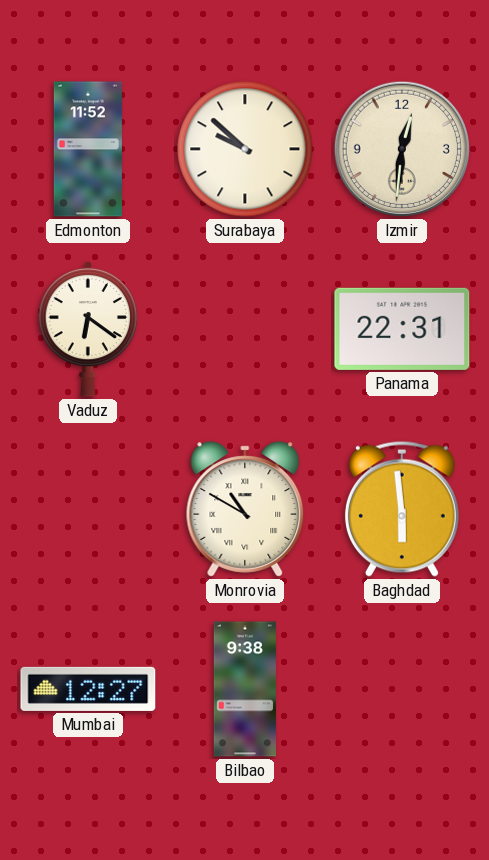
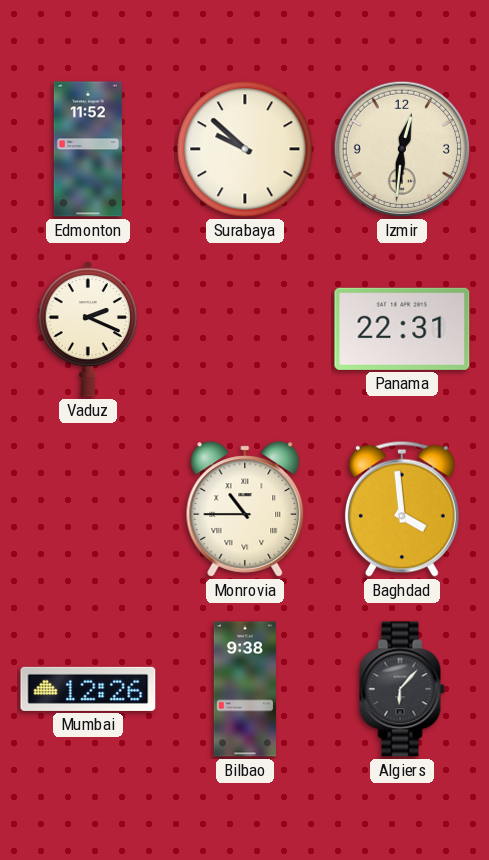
Vaduz: 6:21 -> 2:19 (88, 329)
Monrovia: 10:50 -> 10:45 (245, 509)
Baghdad: 5:59 -> 3:59 (402, 509)
Mumbai: 12:27 -> 12:26 (88, 689)
Algiers: none -> 6:07 (402, 689)
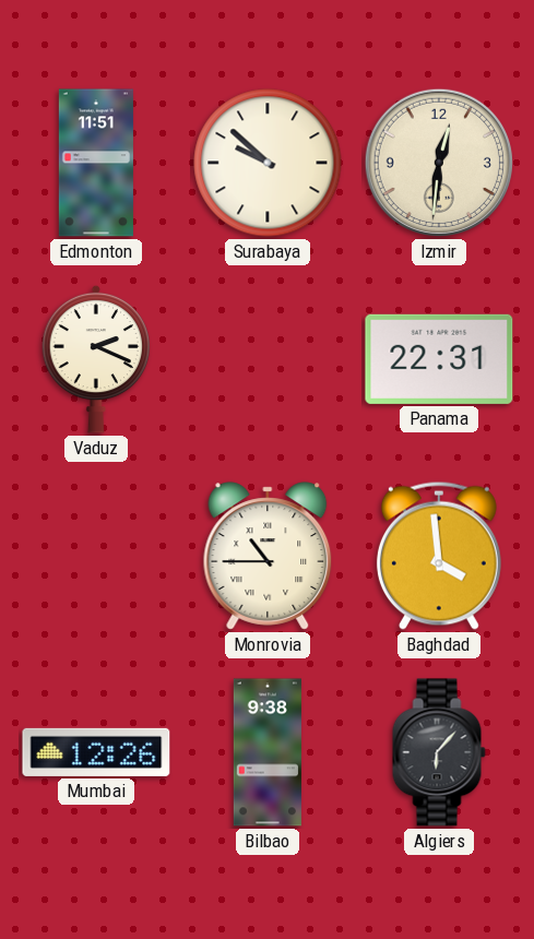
Edmonton: 11:52 -> 11:51 (96, 163)
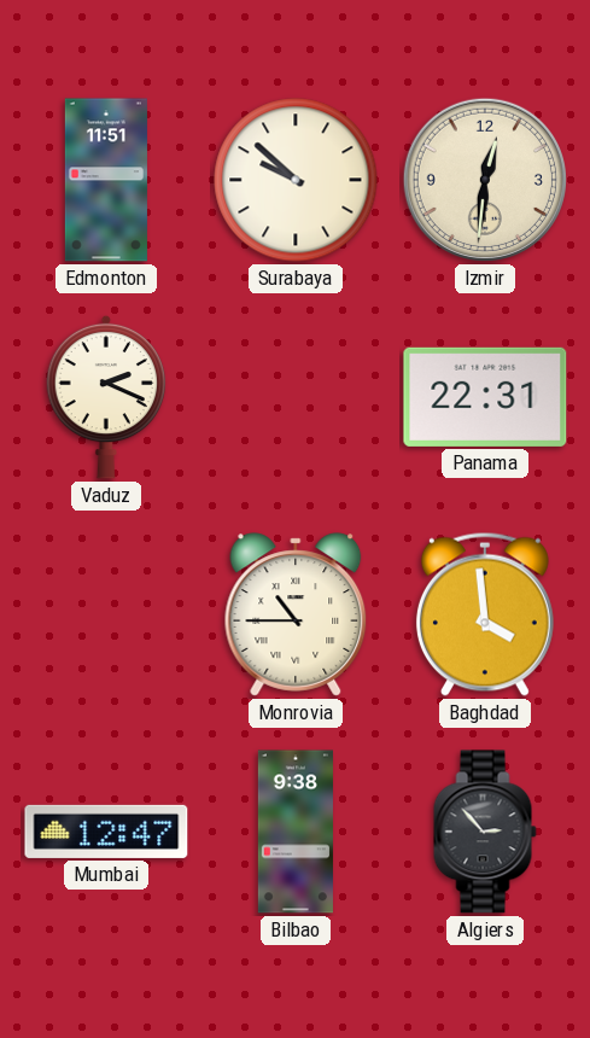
Mumbai: 12:26 -> 12:47 (106, 832)
Algiers: 6:07 -> 2:53 (485, 832)
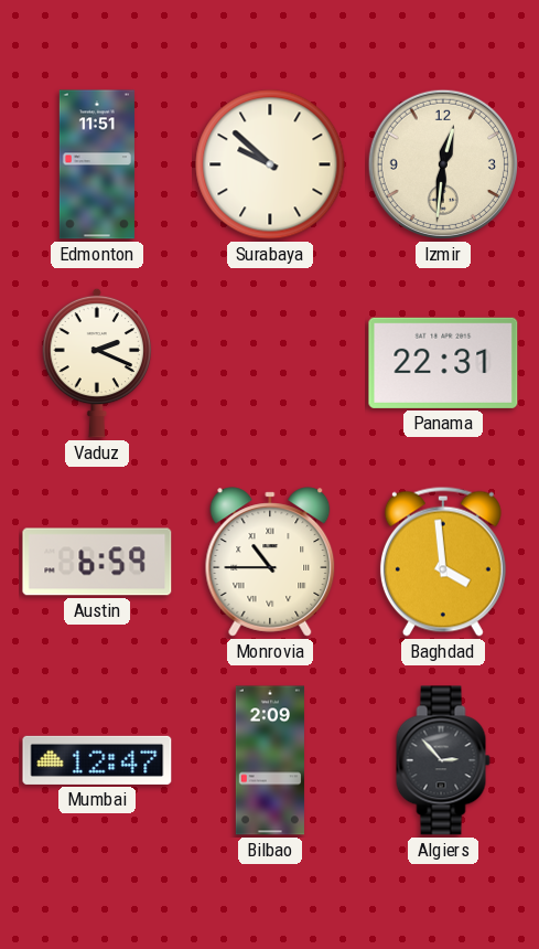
Austin: none -> 6:59 (97, 562)
Bilbao: 9:38 -> 2:09 (270, 760)
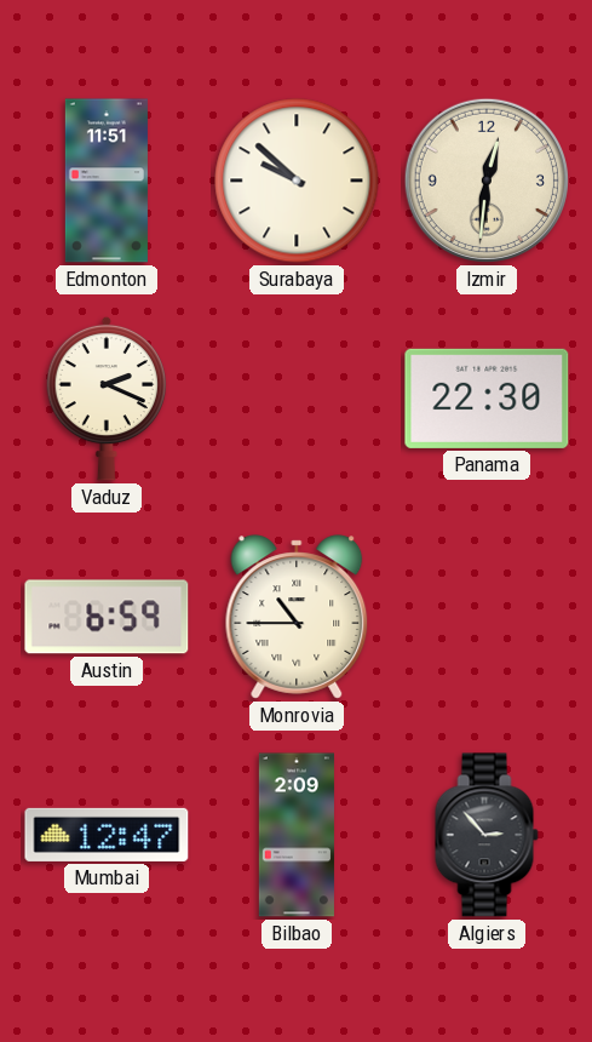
Panama: 22:31 -> 22:30 (487, 399)
Baghdad: 3:59 -> none (443, 562)
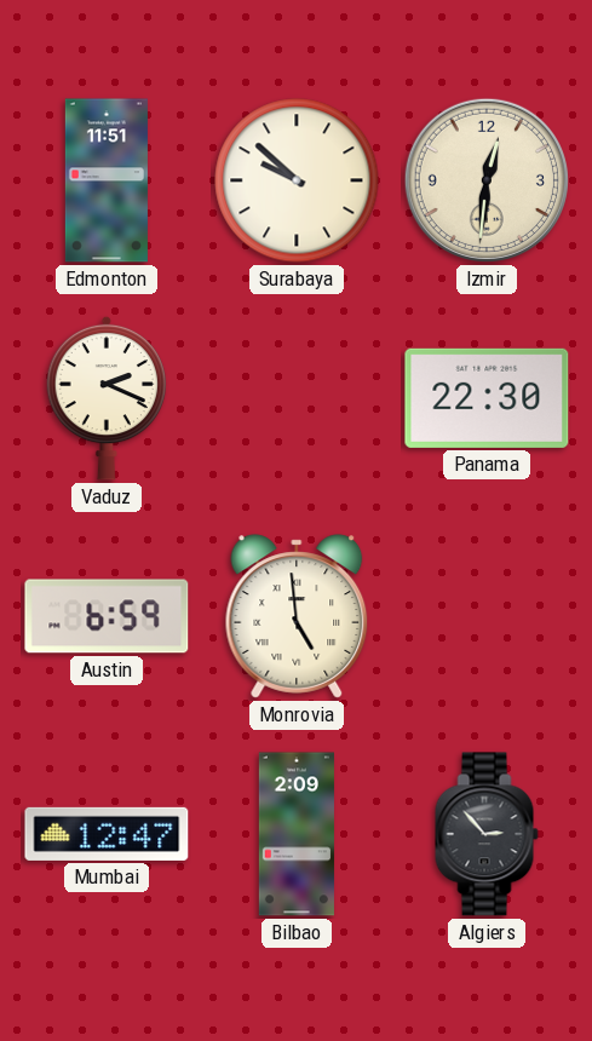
Monrovia: 10:45 -> 4:59 (297, 616)
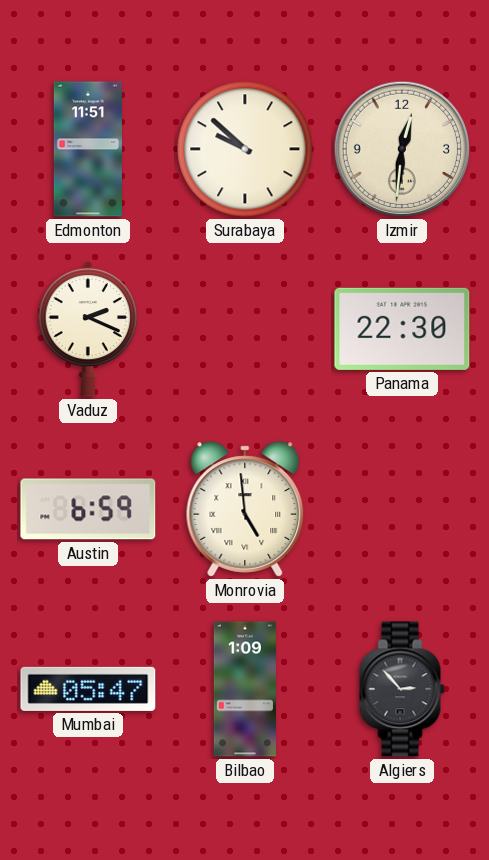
Mumbai: 12:47 -> 05:47 (88, 689)
Bilbao: 2:09 -> 1:09 (245, 689)
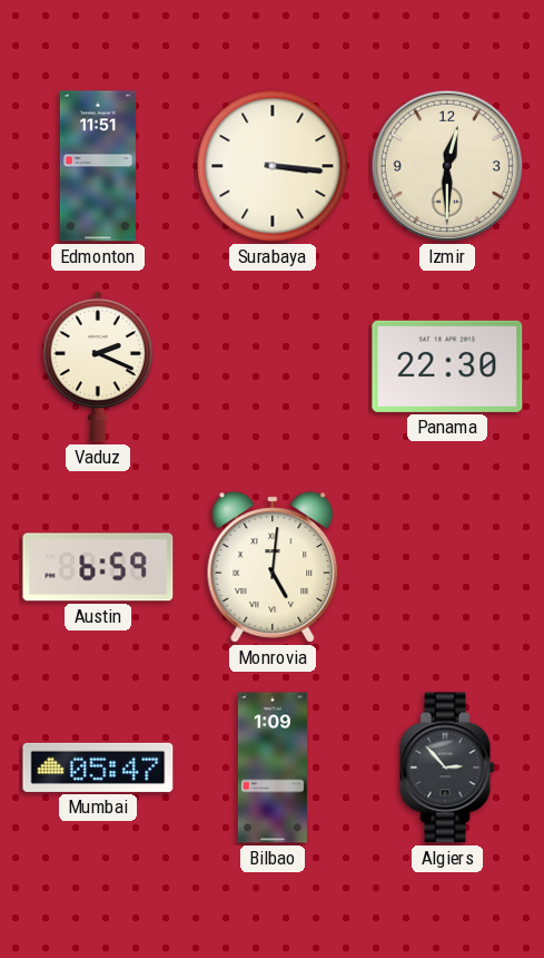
Surabaya: 9:52 -> 3:16 (273, 166)
Izmir: 12:31 -> 12:30 (447, 166)
Monrovia: 4:59 -> 5:01 (273, 567)
